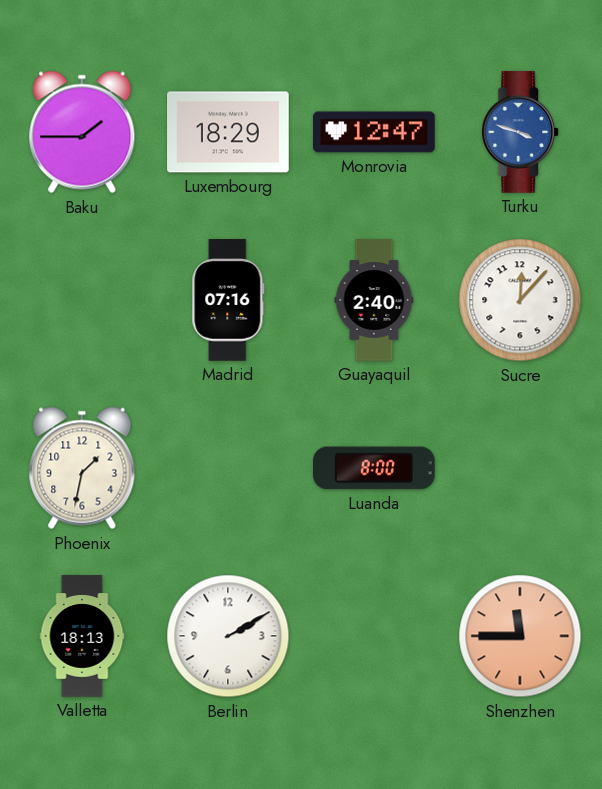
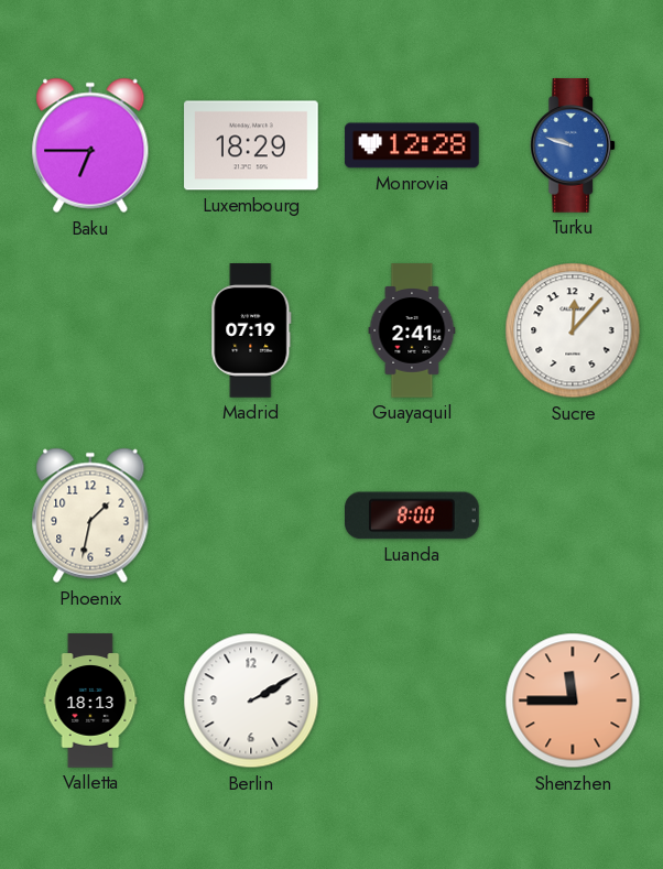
Baku: 1:45 -> 6:45 (90, 145)
Monrovia: 12:47 -> 12:28 (412, 145)
Turku: 3:48 -> 9:48 (574, 145)
Madrid: 07:16 -> 07:19 (251, 330)
Guayaquil: 2:40 -> 2:41 (412, 330)
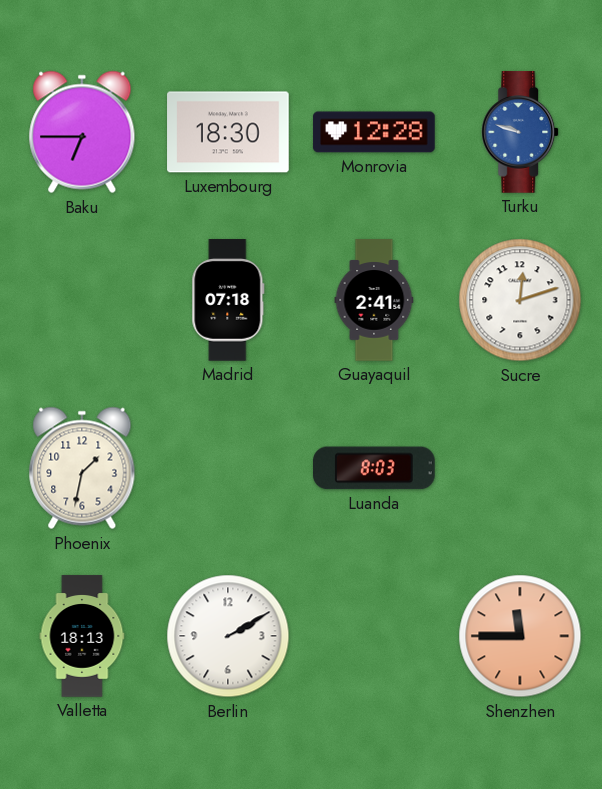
Luxembourg: 18:29 -> 18:30 (228, 132)
Madrid: 07:19 -> 07:18 (228, 300)
Sucre: 12:07 -> 12:12 (520, 300)
Luanda: 8:00 -> 8:03 (375, 468)
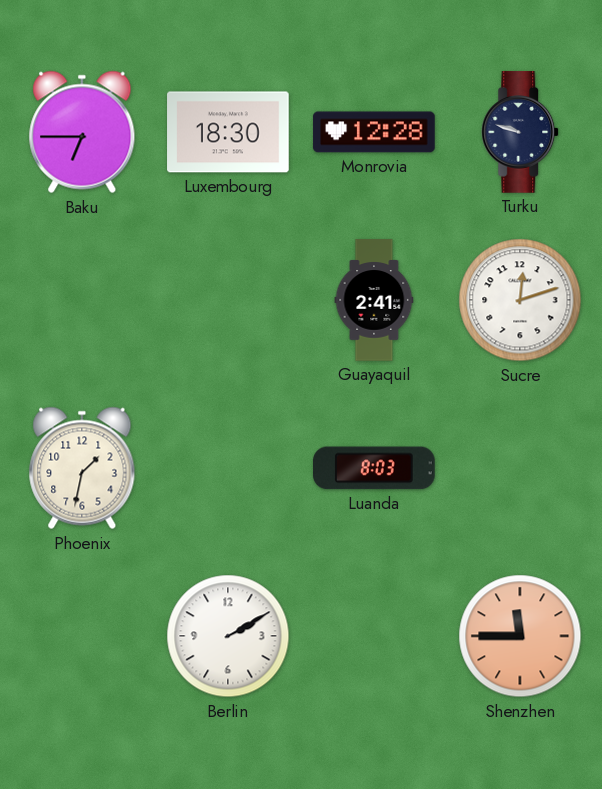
Turku dial: blue -> navy (521, 132)
Madrid: 07:18 -> none (228, 300)
Valletta: 18:13 -> none (82, 636)
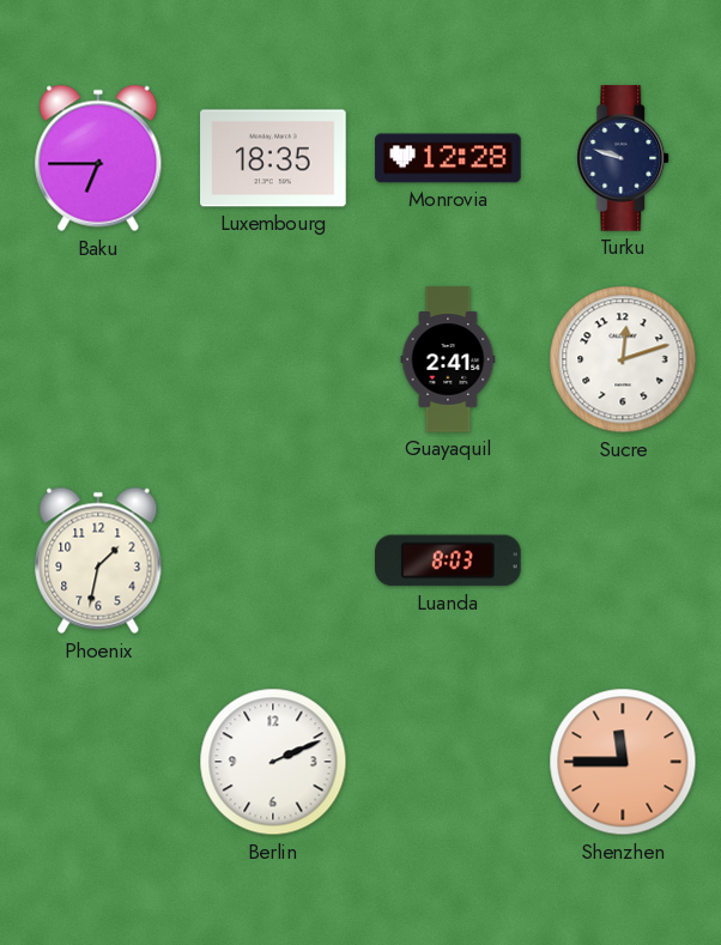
Luxembourg: 18:30 -> 18:35 (273, 158)
Berlin: 2:10 -> 2:11 (273, 762)
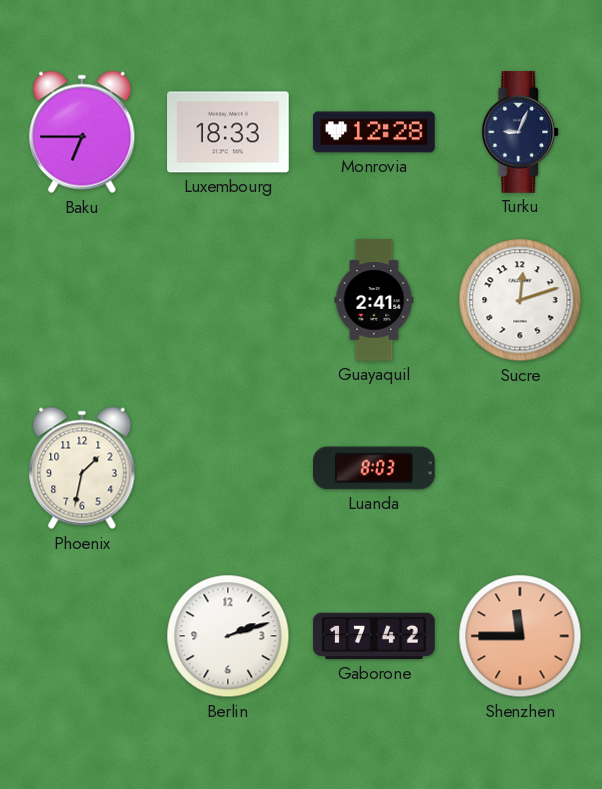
Luxembourg: 18:35 -> 18:33 (228, 132)
Turku: 9:48 -> 9:04 (521, 132)
Berlin: 2:11 -> 2:12 (228, 636)
Gaborone: none -> 17:42 (374, 636)
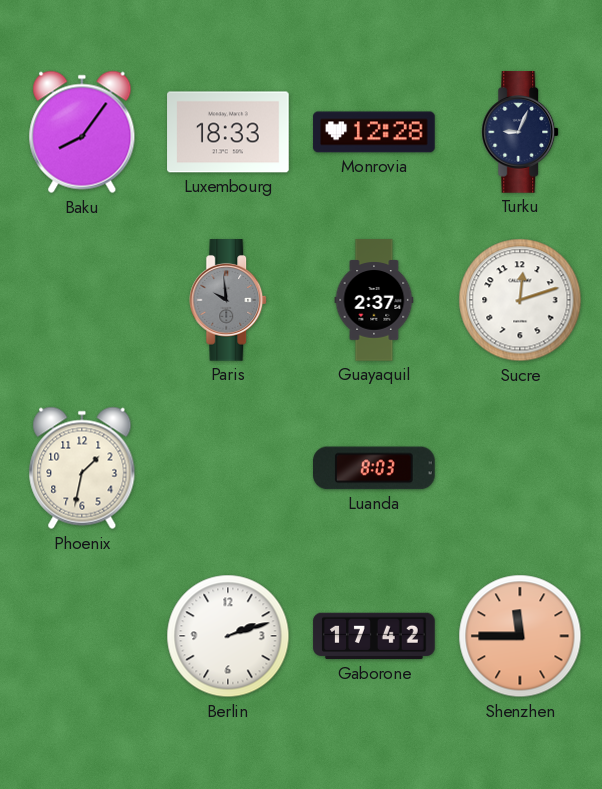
Baku: 6:45 -> 8:06 (82, 132)
Paris: none -> 9:59 (229, 300)
Guayaquil: 2:41 -> 2:37 (374, 300)
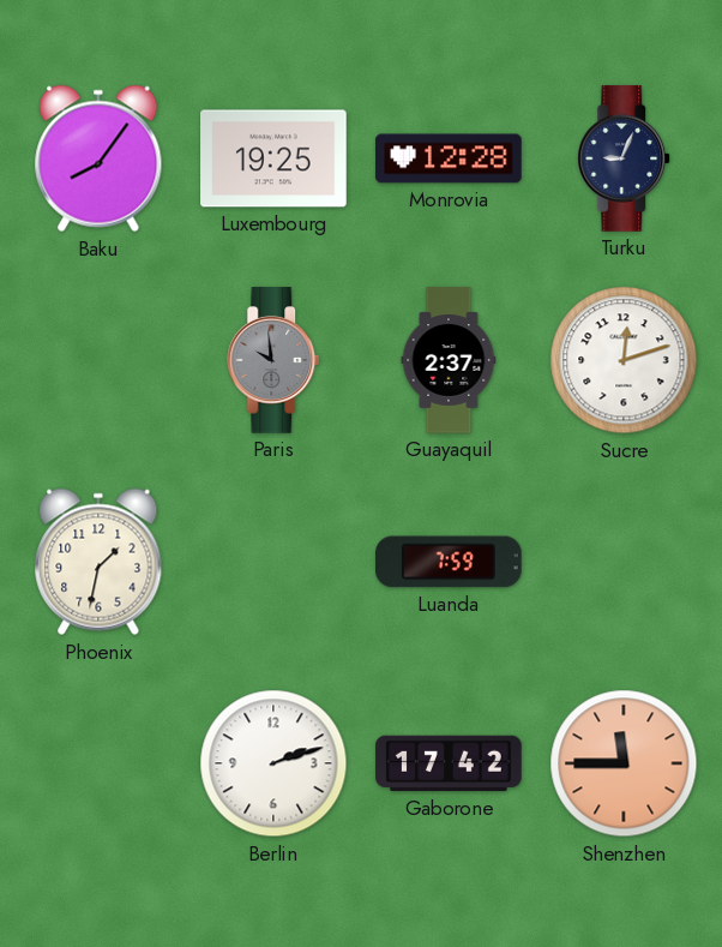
Luxembourg: 18:33 -> 19:25 (273, 158)
Luanda: 8:03 -> 7:59 (450, 562)
